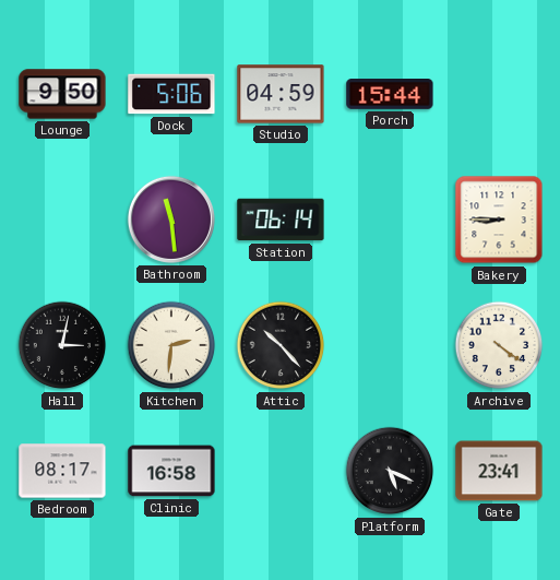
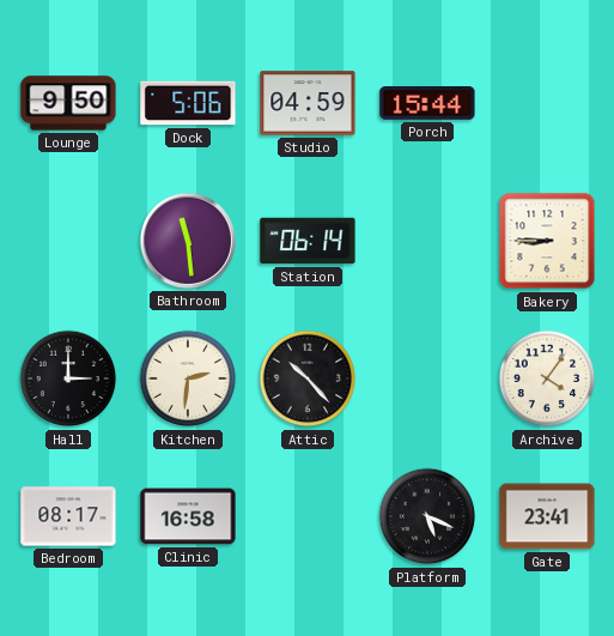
Hall: 3:02 -> 3:00 (68, 378)
Archive: 4:21 -> 4:06 (547, 378)
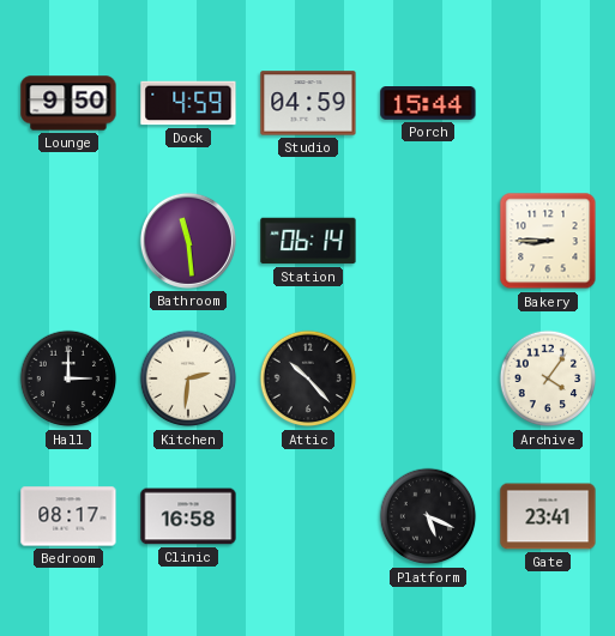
Dock: 5:06 -> 4:59 (188, 103)
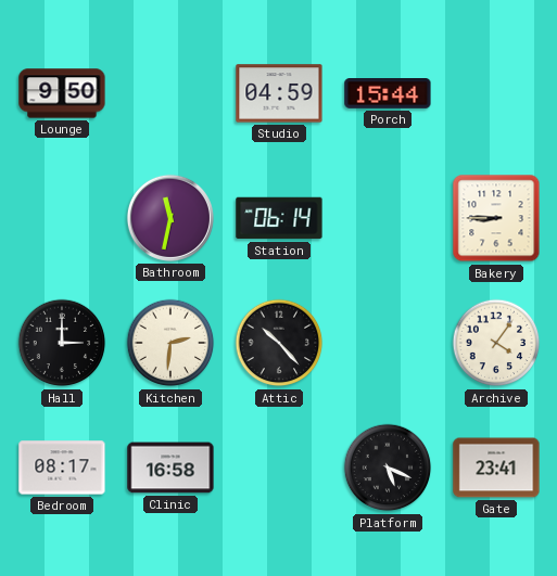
Dock: 4:59 -> none (188, 103)
Bathroom: 11:29 -> 11:32 (170, 218)
